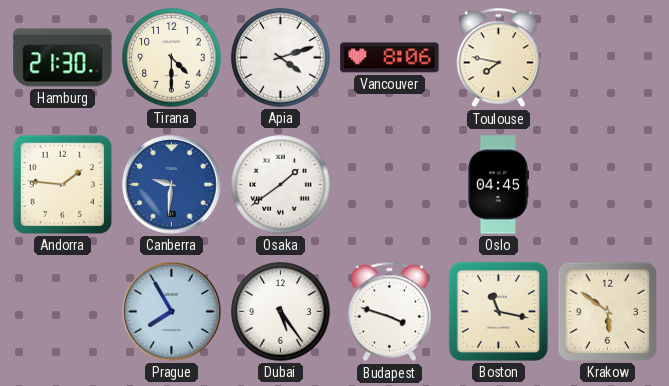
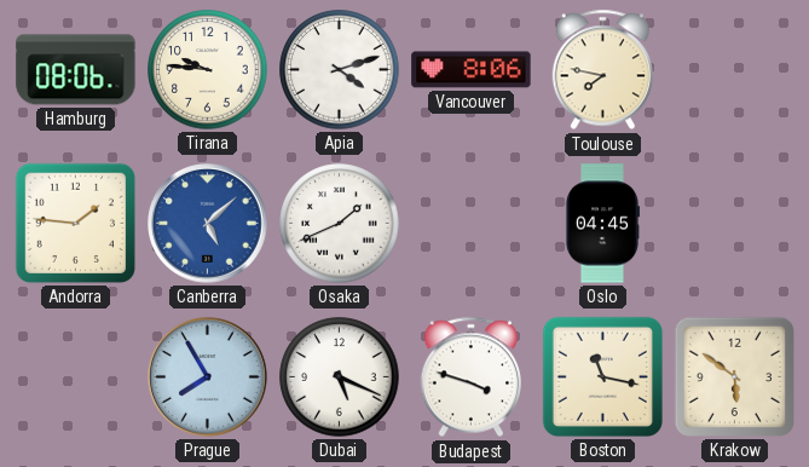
Hamburg: 21:30 -> 08:06 (76, 70)
Tirana: 4:30 -> 9:46 (208, 70)
Canberra: 9:31 -> 5:08 (208, 224)
Osaka: 1:39 -> 1:41 (340, 224)
Dubai: 5:24 -> 5:19 (340, 377)
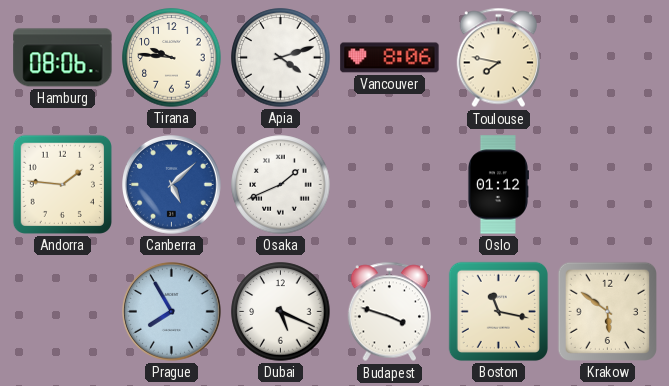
Oslo: 04:45 -> 01:12 (498, 185)
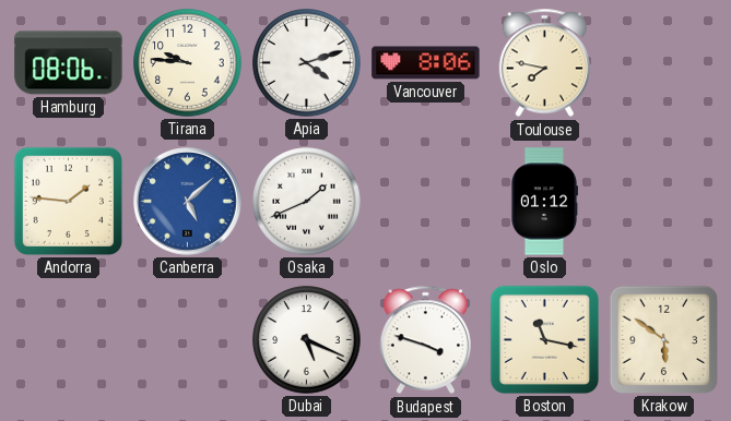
Prague: 7:55 -> none (172, 312)
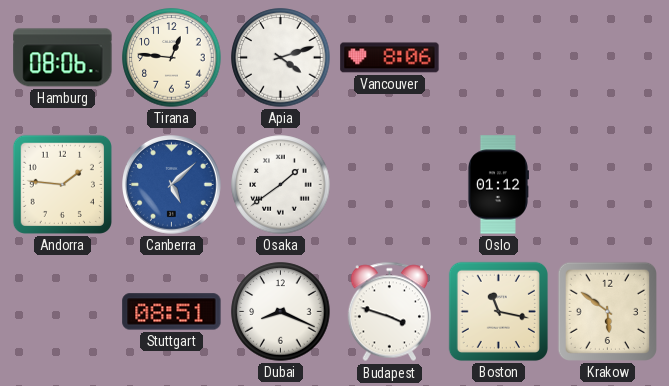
Tirana: 9:46 -> 12:46 (172, 58)
Toulouse: 7:47 -> none (544, 63)
Osaka: 1:41 -> 1:39 (281, 185)
Stuttgart: none -> 08:51 (172, 312)
Dubai: 5:19 -> 8:19 (281, 312)
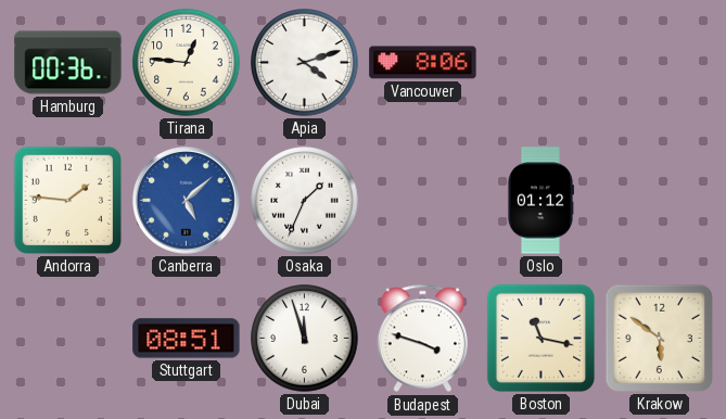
Hamburg: 08:06 -> 00:36 (68, 63)
Osaka: 1:39 -> 1:34 (305, 201)
Dubai: 8:19 -> 11:57 (305, 339)
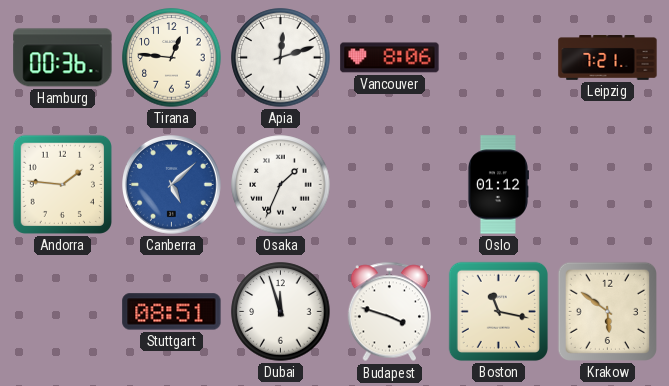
Apia: 4:12 -> 12:12 (281, 58)
Leipzig: none -> 7:21 (608, 58)
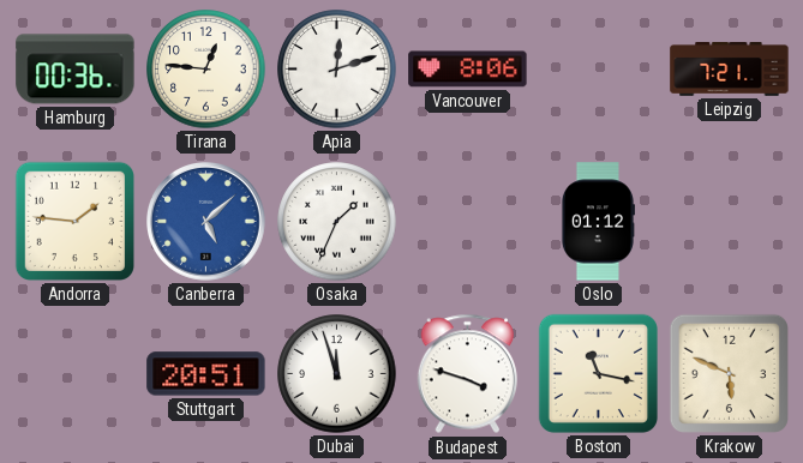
Stuttgart: 08:51 -> 20:51 (206, 374)
Krakow: 5:51 -> 5:49 (729, 373)
